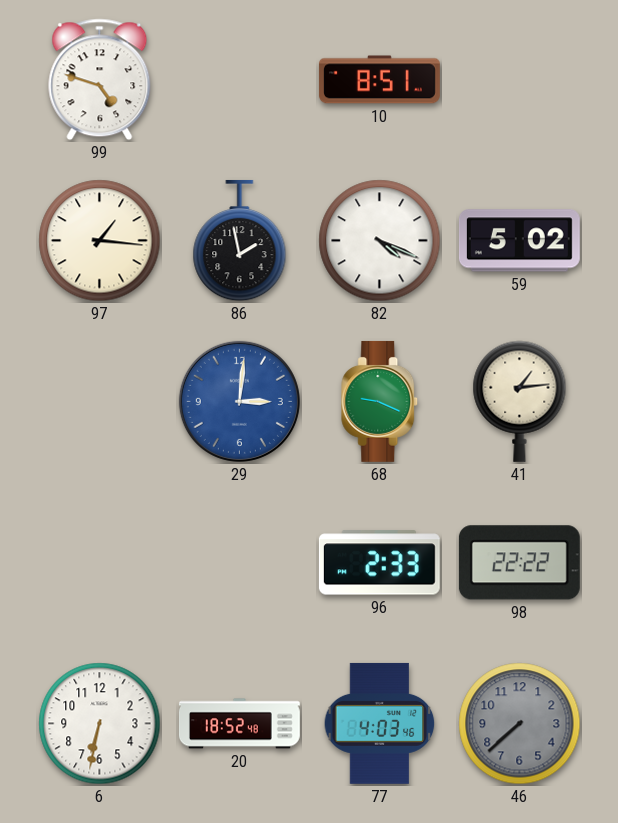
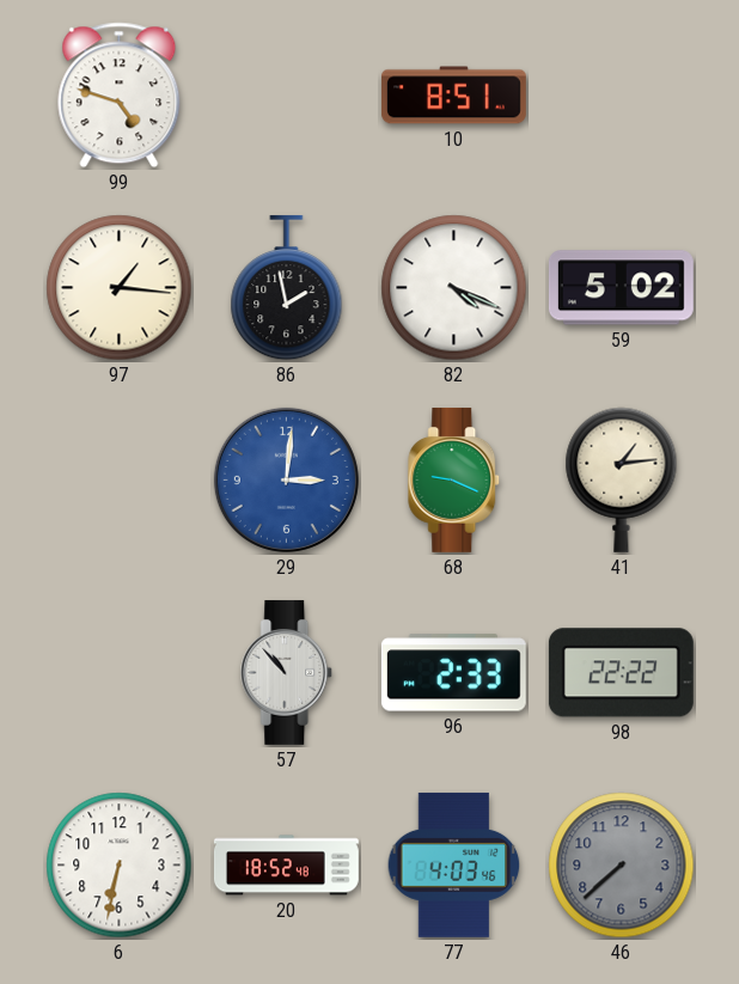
57: none -> 10:53 (287, 672)
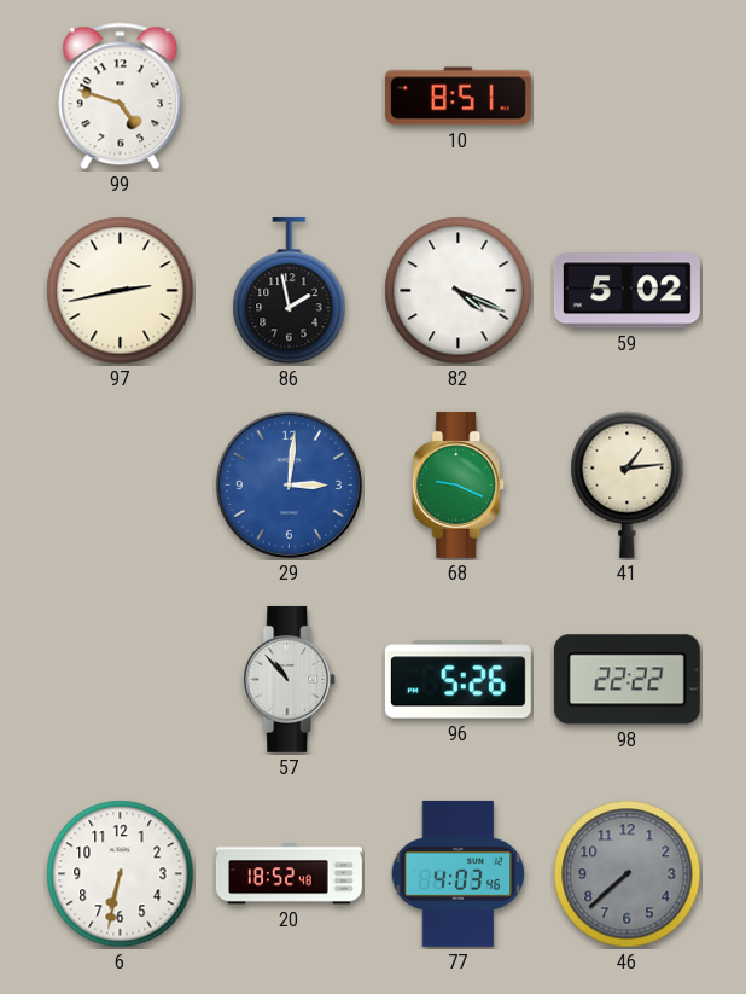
97: 1:16 -> 2:43 (121, 291)
96: 2:33 -> 5:26 (457, 680)
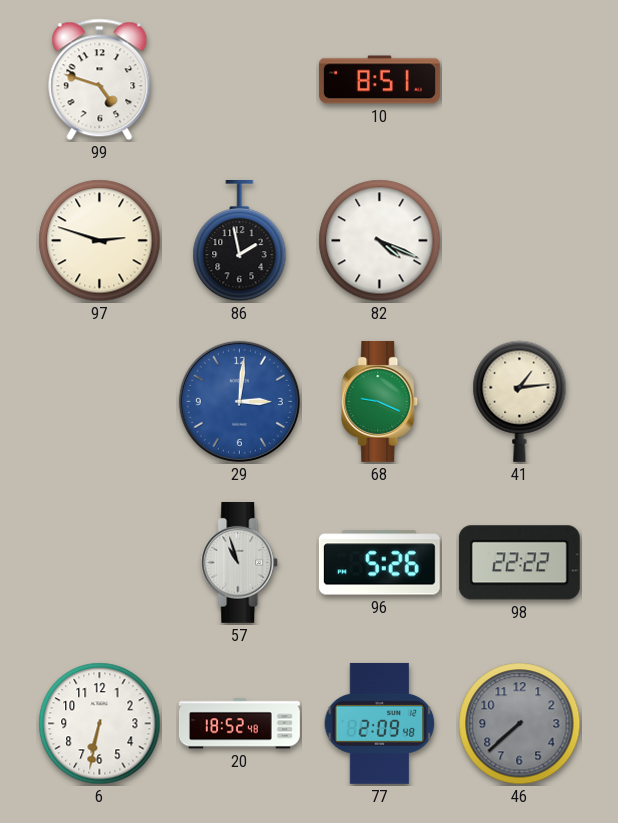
97: 2:43 -> 2:48 (100, 241)
59: 5:02 -> none (626, 291)
57: 10:53 -> 10:57 (240, 562)
77: 4:03 -> 2:09 (380, 723)
